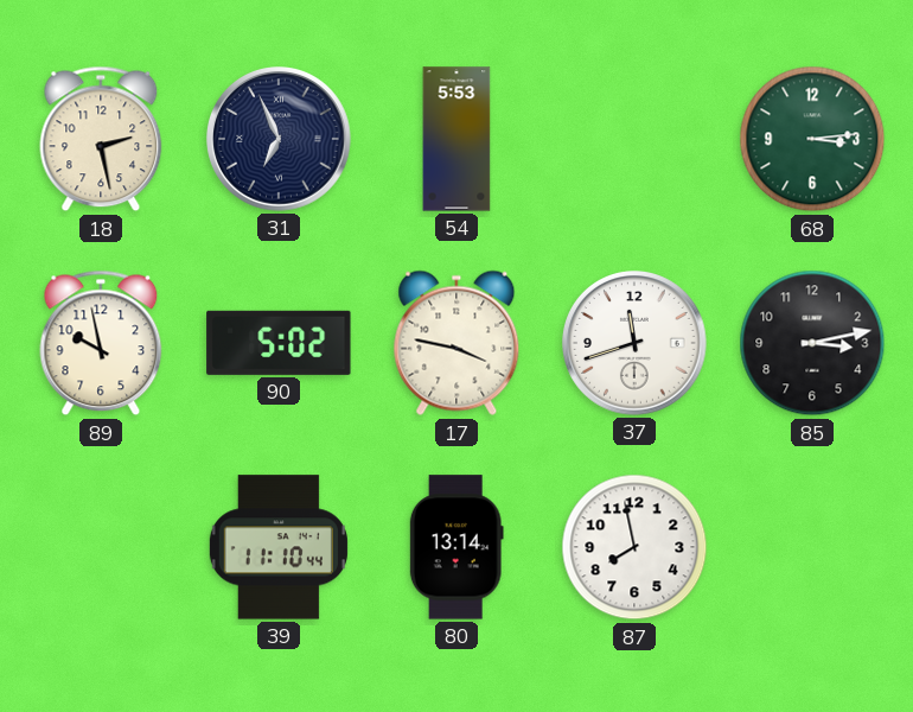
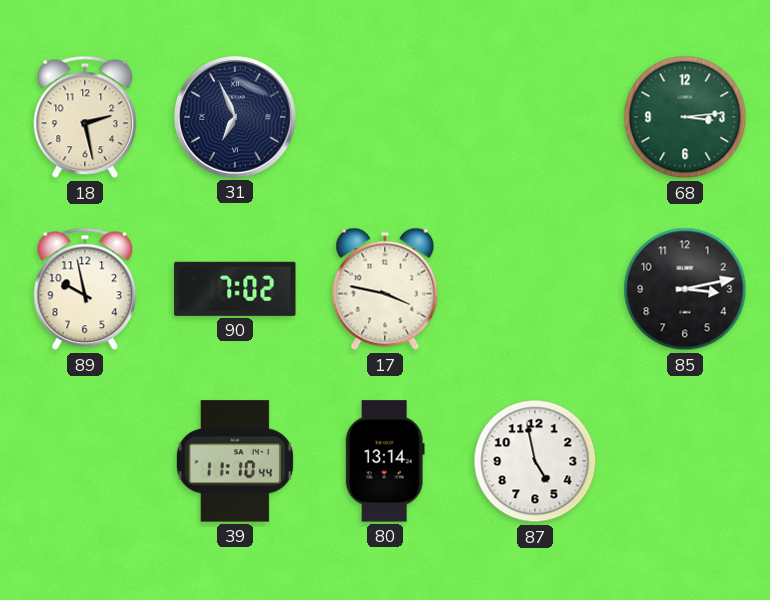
54: 5:53 -> none (456, 139)
90: 5:02 -> 7:02 (235, 289)
37: 11:42 -> none (636, 344)
87: 7:58 -> 4:58 (535, 461)
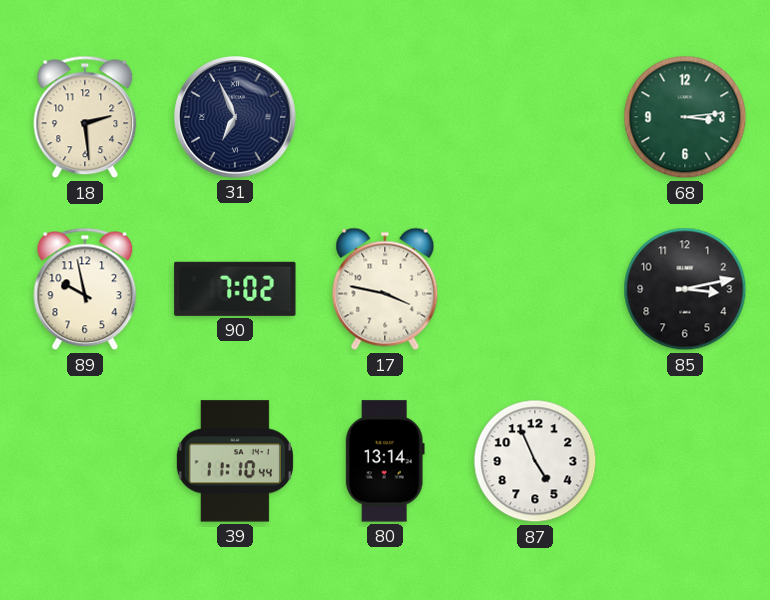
18: 2:28 -> 2:29 (85, 117)
87: 4:58 -> 4:56 (535, 461)
